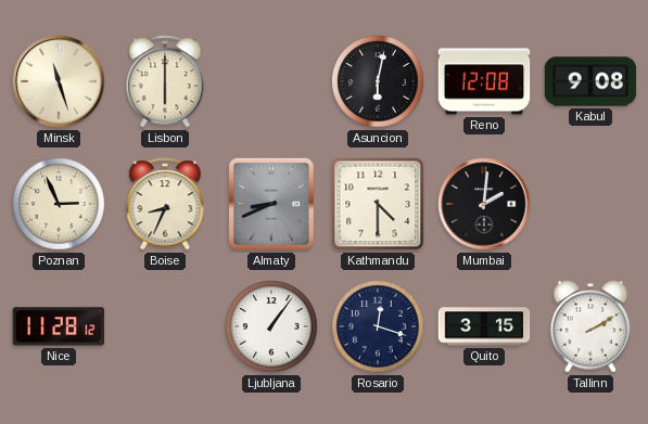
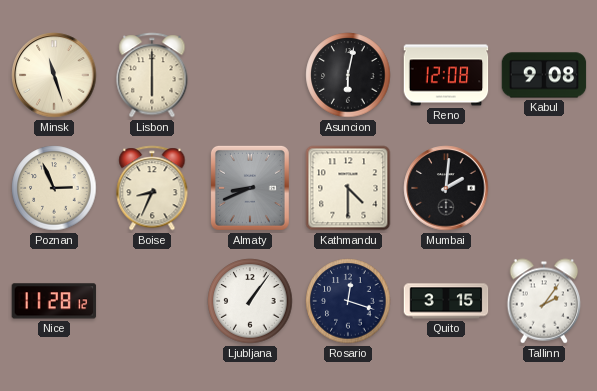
Tallinn: 2:10 -> 2:06 (544, 301)
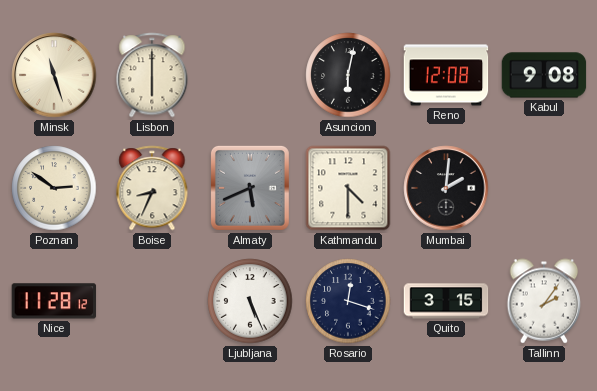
Poznan: 2:56 -> 2:51 (54, 188)
Almaty: 8:41 -> 5:41 (250, 188)
Ljubljana: 1:06 -> 5:26 (250, 301)
